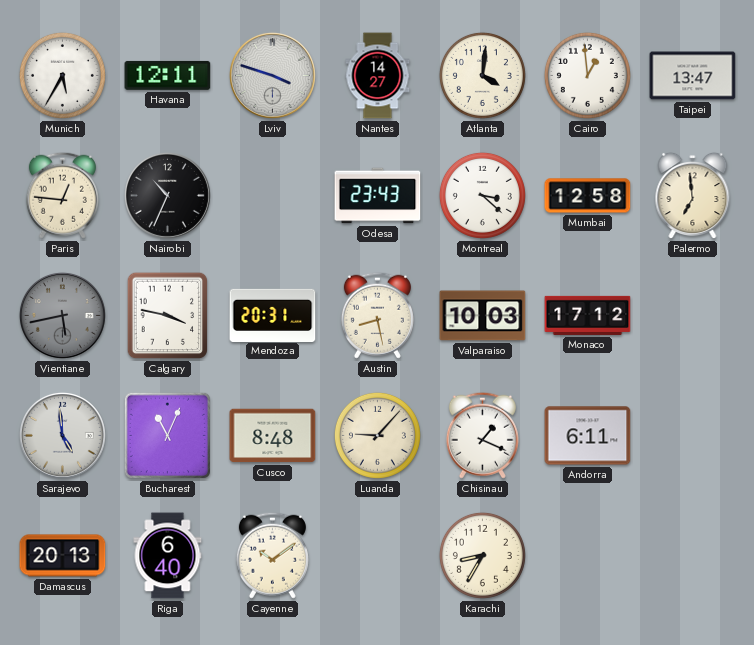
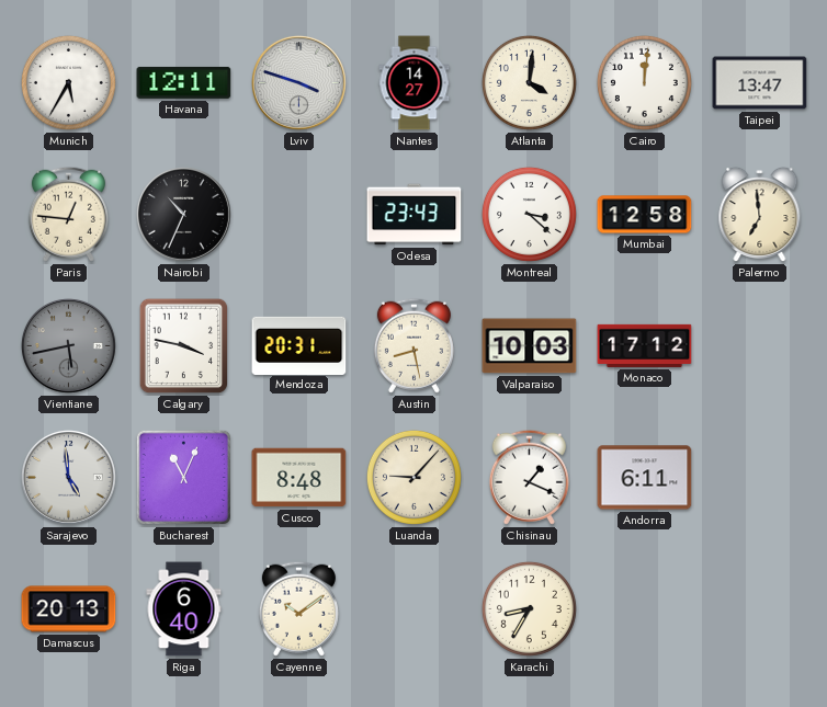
Cairo: 12:59 -> 12:01 (644, 82)
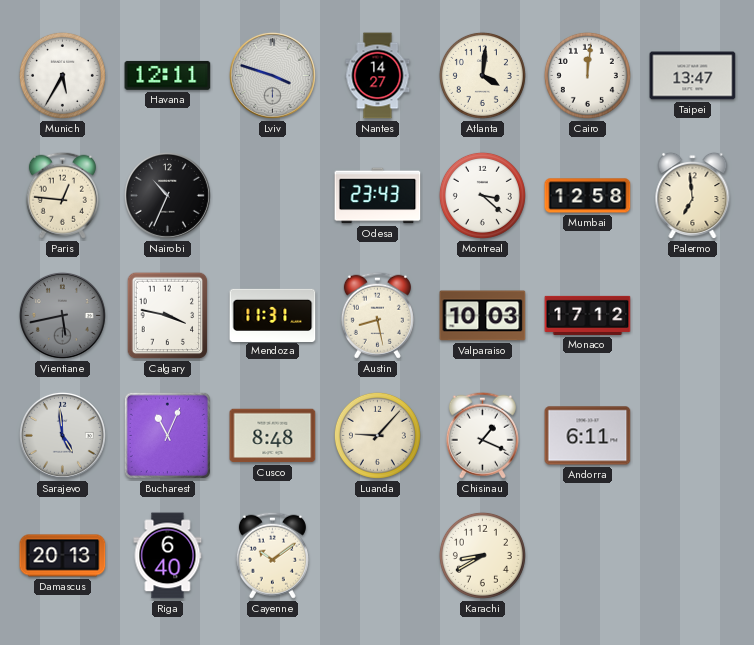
Mendoza: 20:31 -> 11:31 (273, 315)
Karachi: 8:35 -> 8:40 (482, 555)
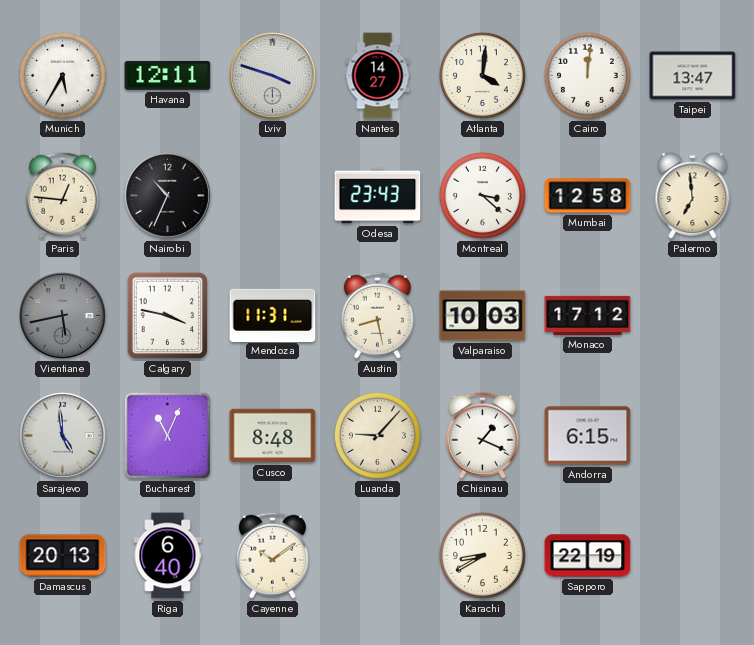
Andorra: 6:11 -> 6:15 (588, 436)
Sapporo: none -> 22:19 (588, 556)
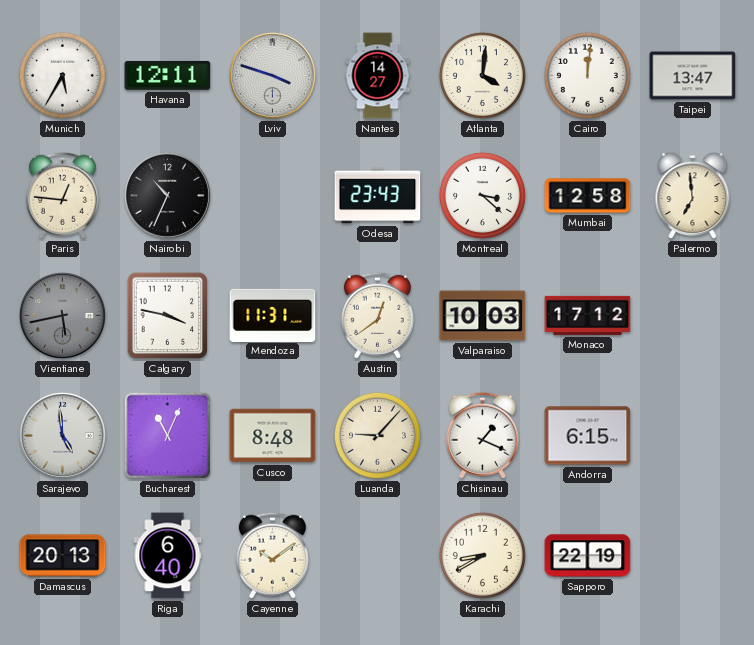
Austin: 8:28 -> 12:39 (377, 315)
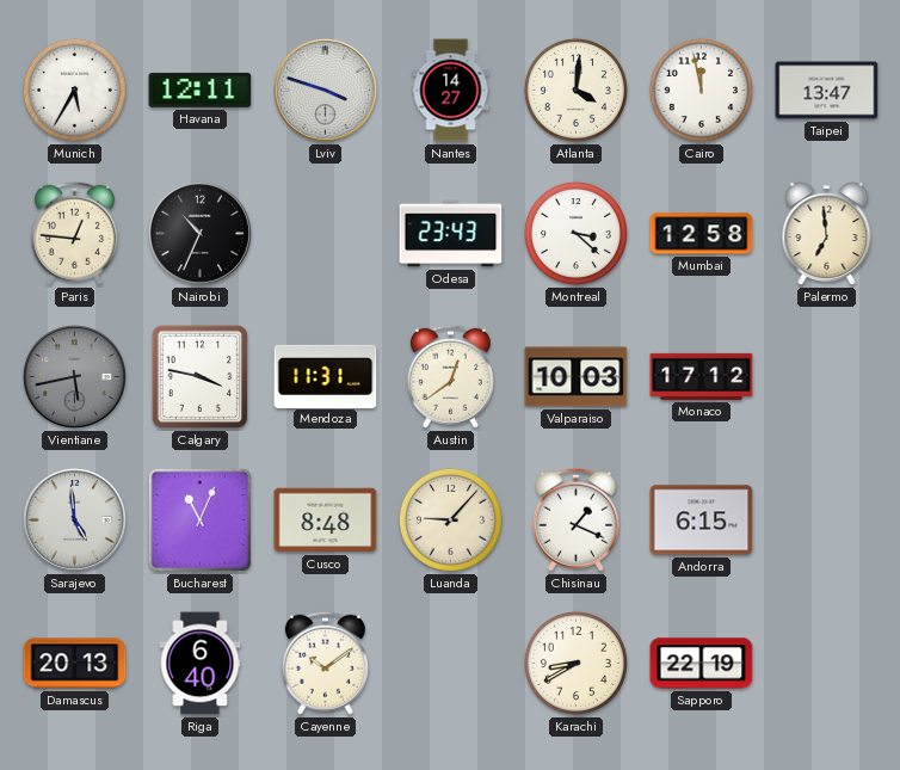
Cairo: 12:01 -> 11:58 (701, 90)
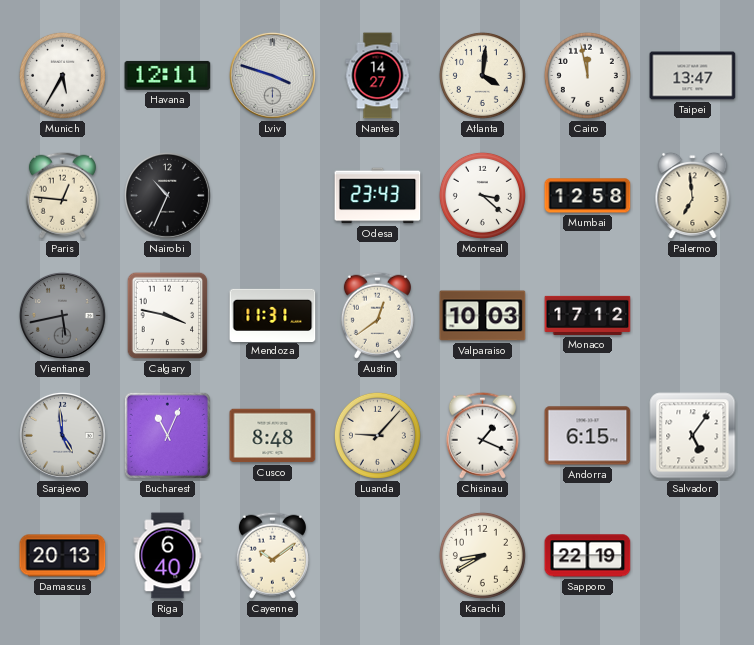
Salvador: none -> 5:06 (693, 436)
